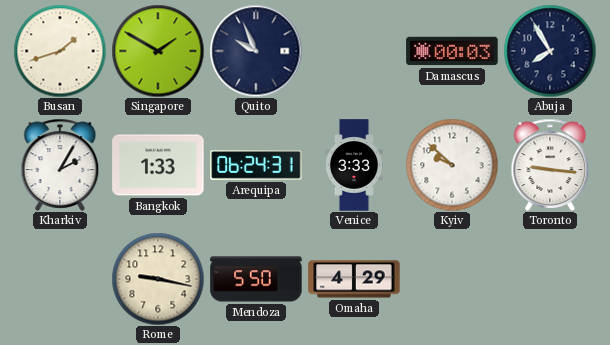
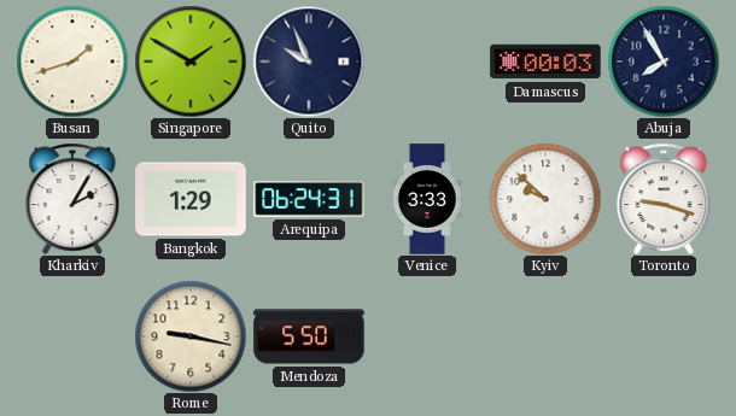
Bangkok: 1:33 -> 1:29 (191, 199)
Toronto: 9:16 -> 9:18 (664, 199)
Omaha: 4:29 -> none (354, 279)
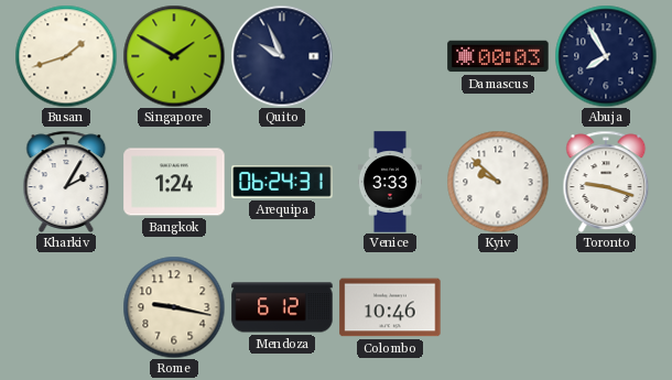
Bangkok: 1:29 -> 1:24 (174, 182)
Mendoza: 5:50 -> 6:12 (282, 307)
Colombo: none -> 10:46 (390, 307)
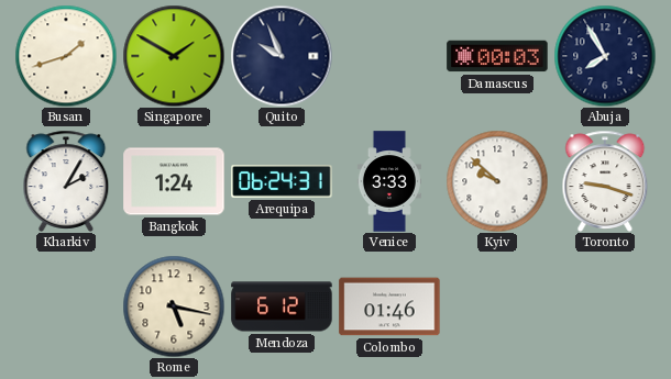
Rome: 9:17 -> 5:17 (174, 306)
Colombo: 10:46 -> 01:46 (389, 306)
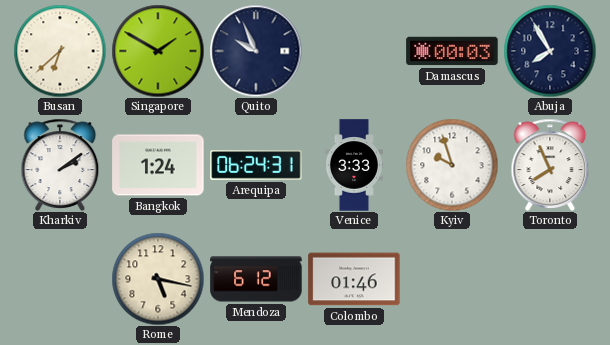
Busan: 1:42 -> 6:38 (60, 51)
Kharkiv: 2:05 -> 2:09 (60, 165)
Kyiv: 9:52 -> 9:57 (452, 165)
Toronto: 9:18 -> 7:56 (550, 165)
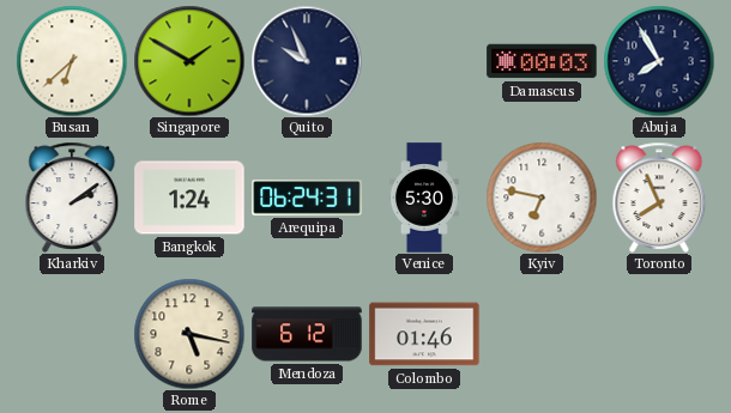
Venice: 3:33 -> 5:30 (424, 198)
Kyiv: 9:57 -> 6:47 (542, 198)
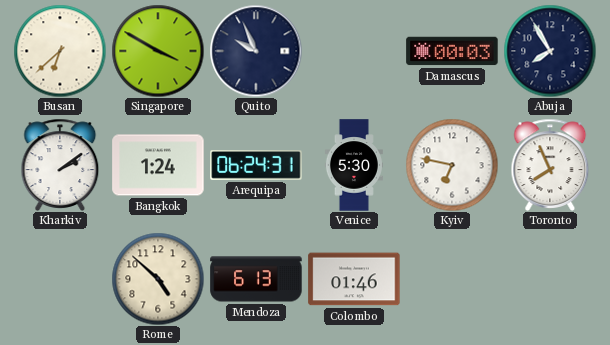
Singapore: 1:50 -> 3:50 (158, 51)
Rome: 5:17 -> 4:52 (158, 279)
Mendoza: 6:12 -> 6:13 (256, 279)
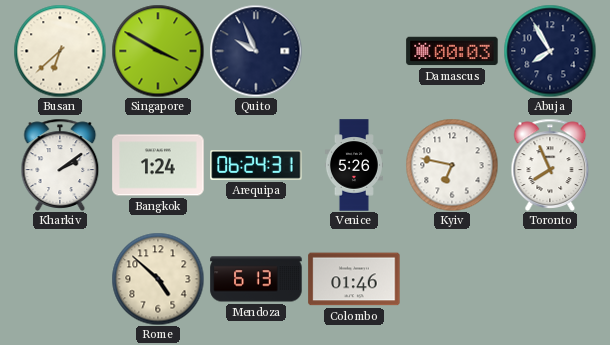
Venice: 5:30 -> 5:26 (354, 165)
